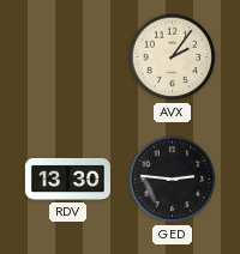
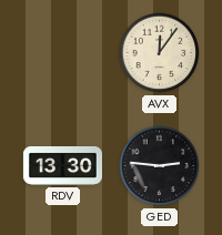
AVX: 2:06 -> 12:06 (160, 53)
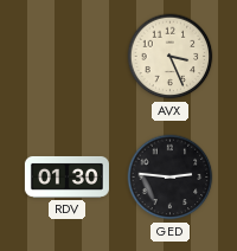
AVX: 12:06 -> 3:26 (171, 57)
RDV: 13:30 -> 01:30 (66, 176)
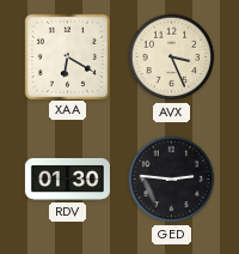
XAA: none -> 6:20 (67, 56)
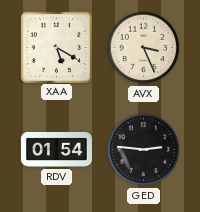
XAA: 6:20 -> 5:20 (56, 47)
RDV: 01:30 -> 01:54 (56, 149)
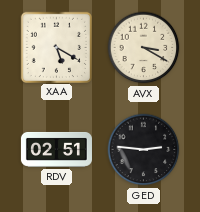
AVX: 3:26 -> 3:20 (144, 48)
RDV: 01:54 -> 02:51 (56, 149)
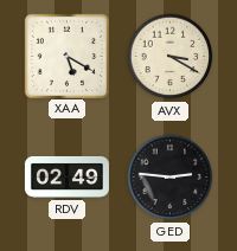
RDV: 02:51 -> 02:49 (66, 176)
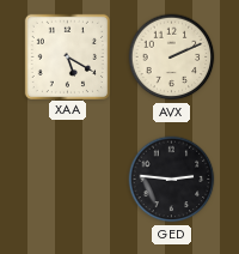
AVX: 3:20 -> 2:11 (172, 58)
RDV: 02:49 -> none (66, 176)
